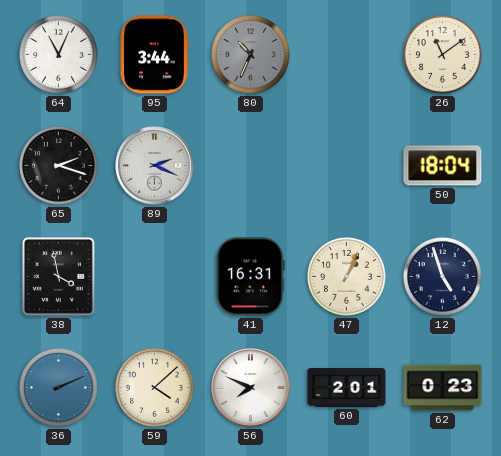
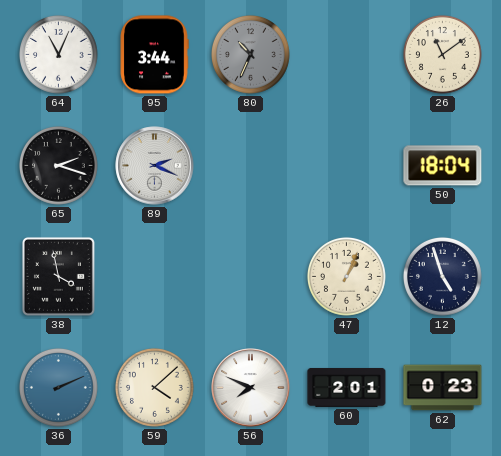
41: 16:31 -> none (251, 277)
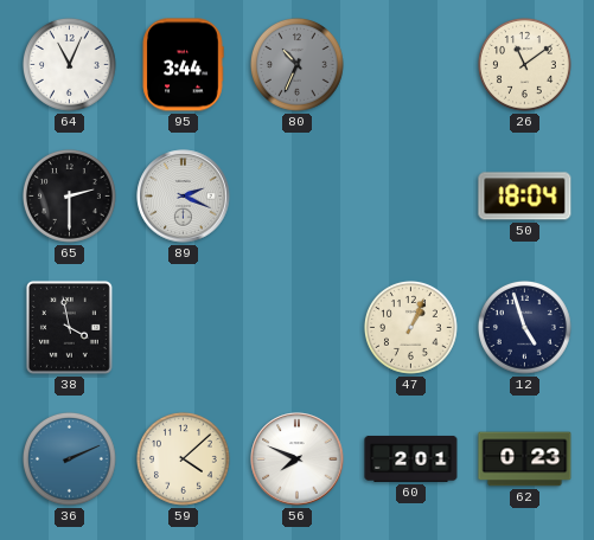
65: 2:18 -> 2:30 (69, 195)
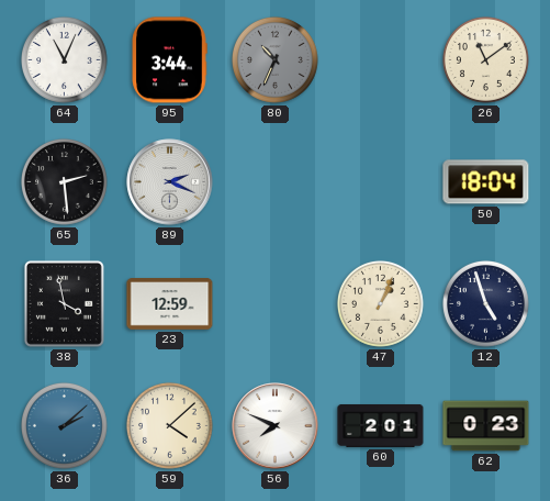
65: 2:30 -> 2:29 (64, 181)
23: none -> 12:59 (170, 304)
36: 2:11 -> 2:08 (64, 425)
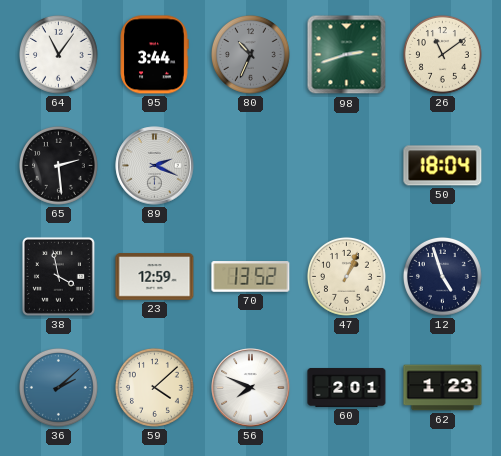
64: 11:04 -> 11:06 (58, 54)
98: none -> 2:42 (347, 55)
70: none -> 13:52 (251, 277)
62: 0:23 -> 1:23 (443, 388)
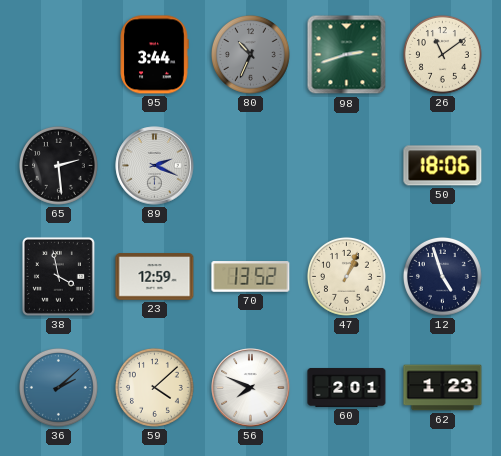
64: 11:06 -> none (58, 54)
50: 18:04 -> 18:06 (443, 166)
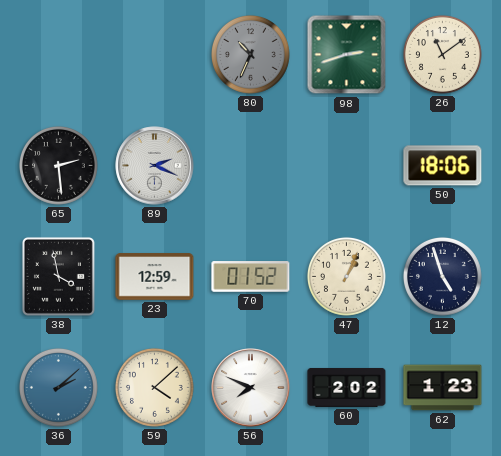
95: 3:44 -> none (154, 55)
70: 13:52 -> 01:52 (251, 277)
60: 2:01 -> 2:02 (347, 387)
